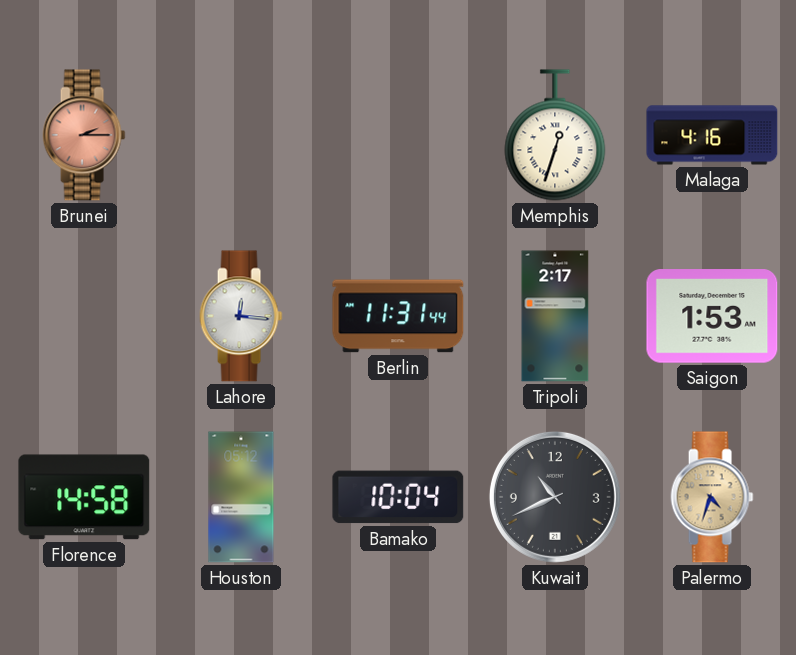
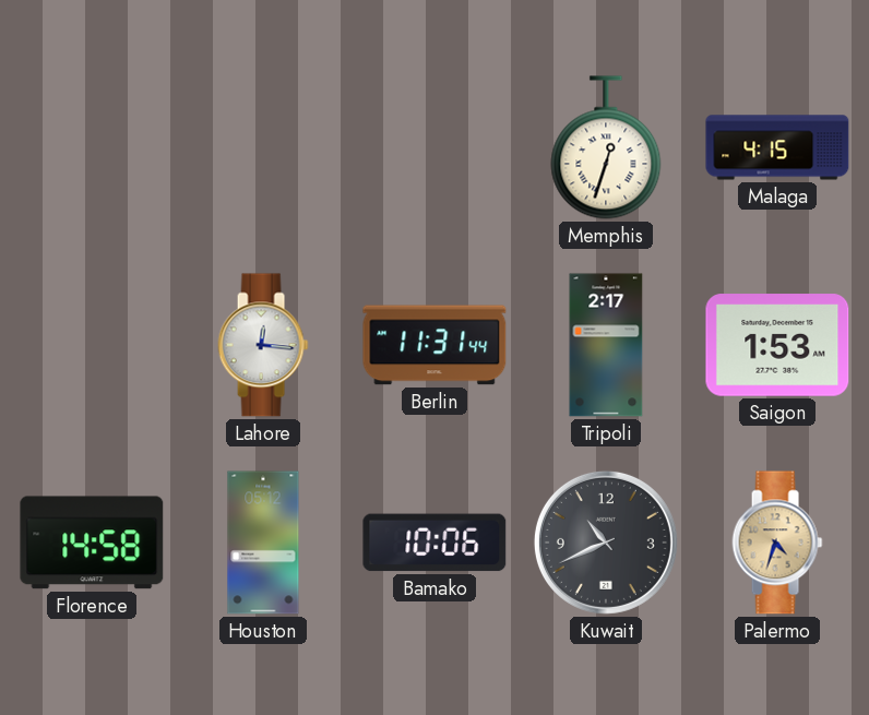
Brunei: 2:15 -> none (84, 135)
Malaga: 4:16 -> 4:15 (777, 147)
Bamako: 10:04 -> 10:06 (434, 543)
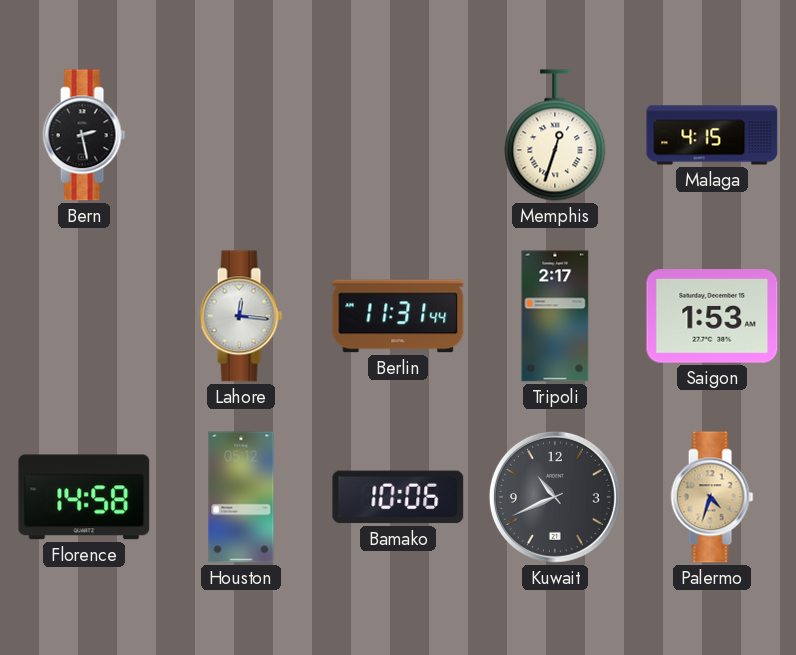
Bern: none -> 2:28 (84, 135)
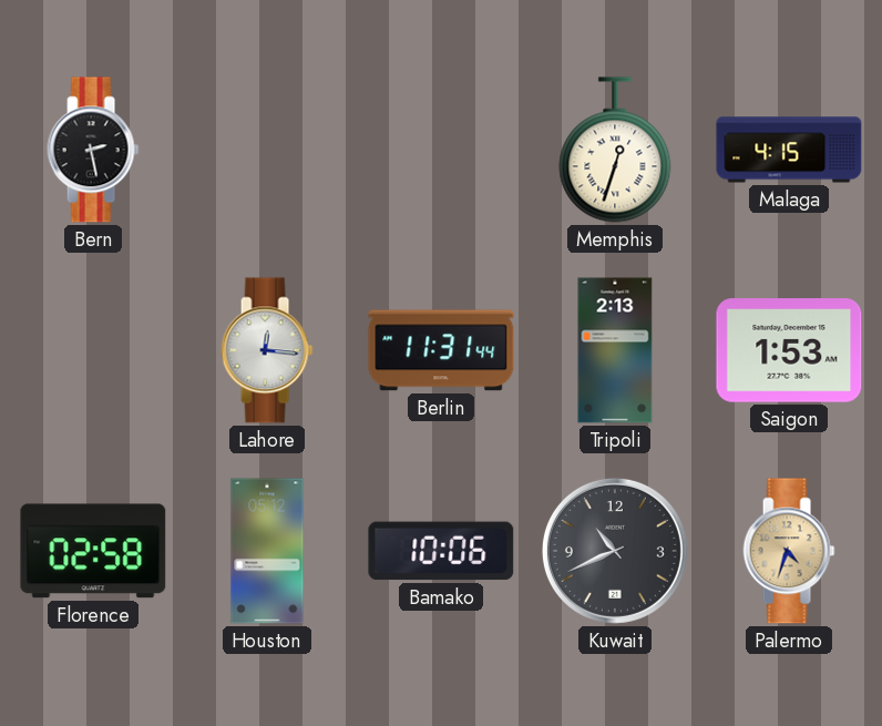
Tripoli: 2:17 -> 2:13 (615, 350)
Florence: 14:58 -> 02:58 (93, 551)
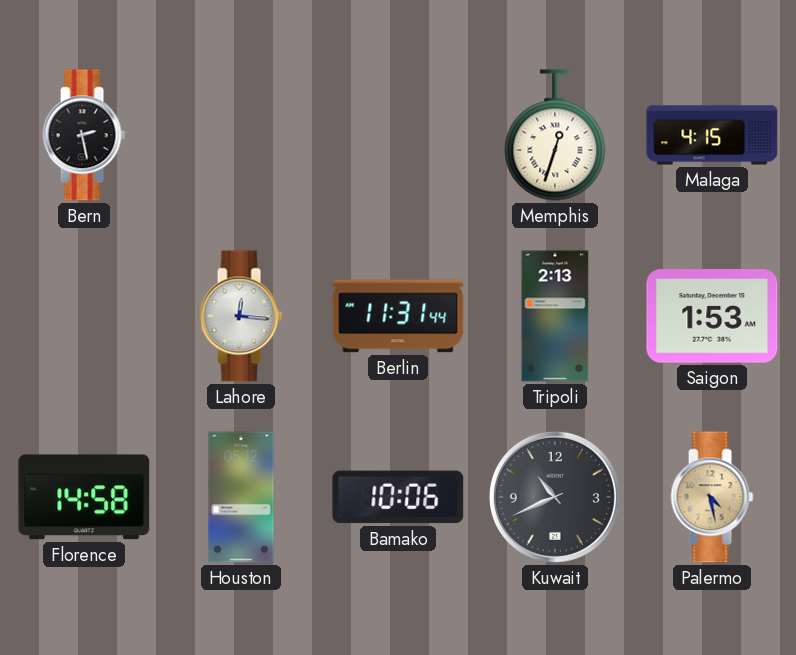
Florence: 02:58 -> 14:58 (84, 497)
Palermo: 4:33 -> 4:28 (712, 497)
